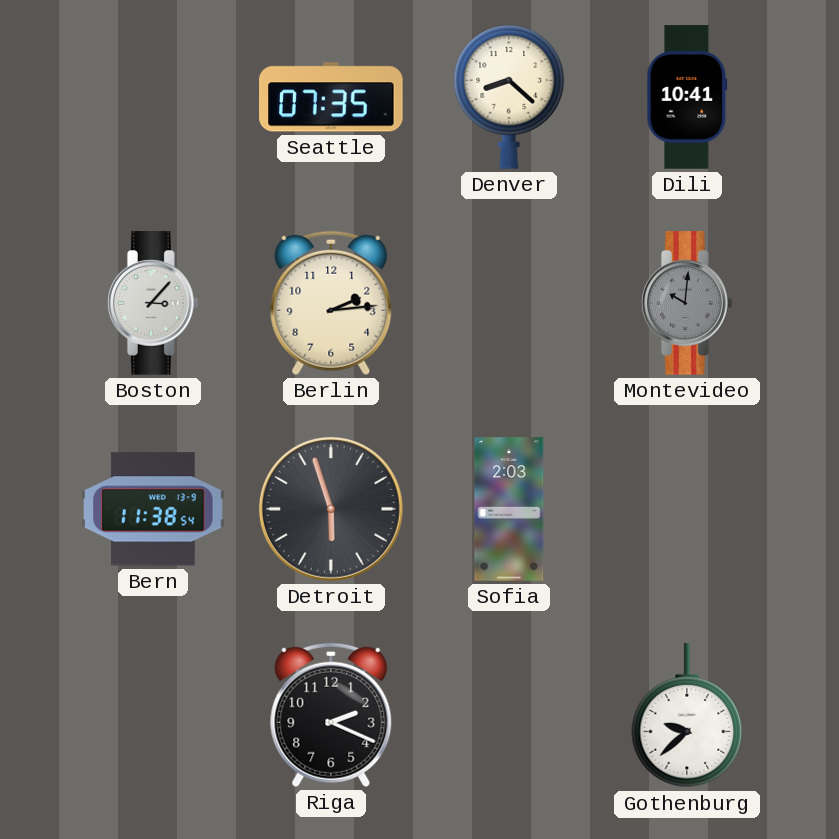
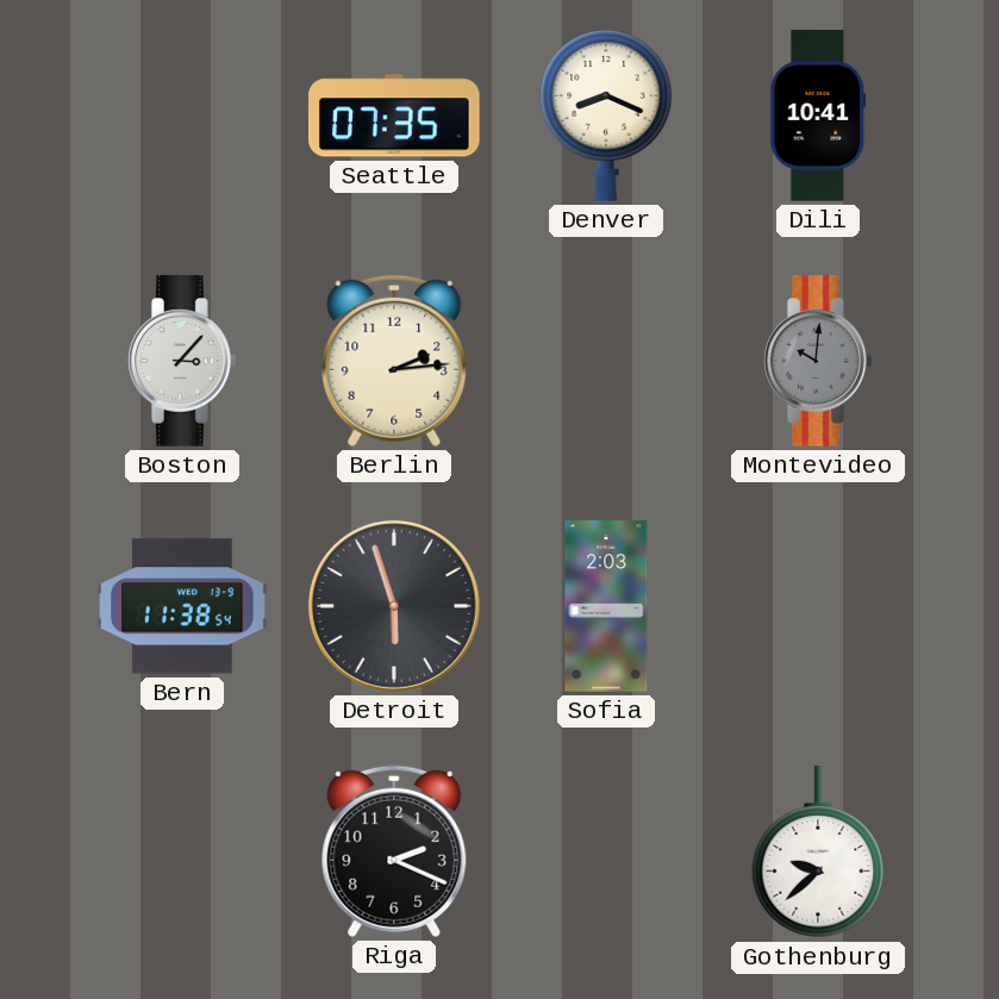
Denver: 8:22 -> 8:19 (606, 115)
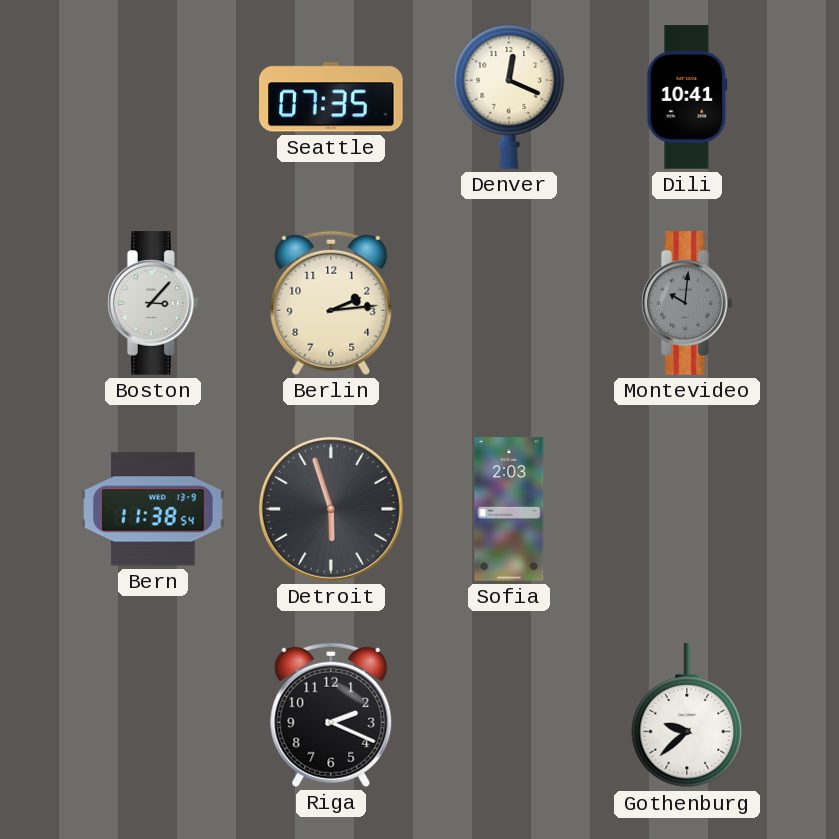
Denver: 8:19 -> 12:19 (509, 97)
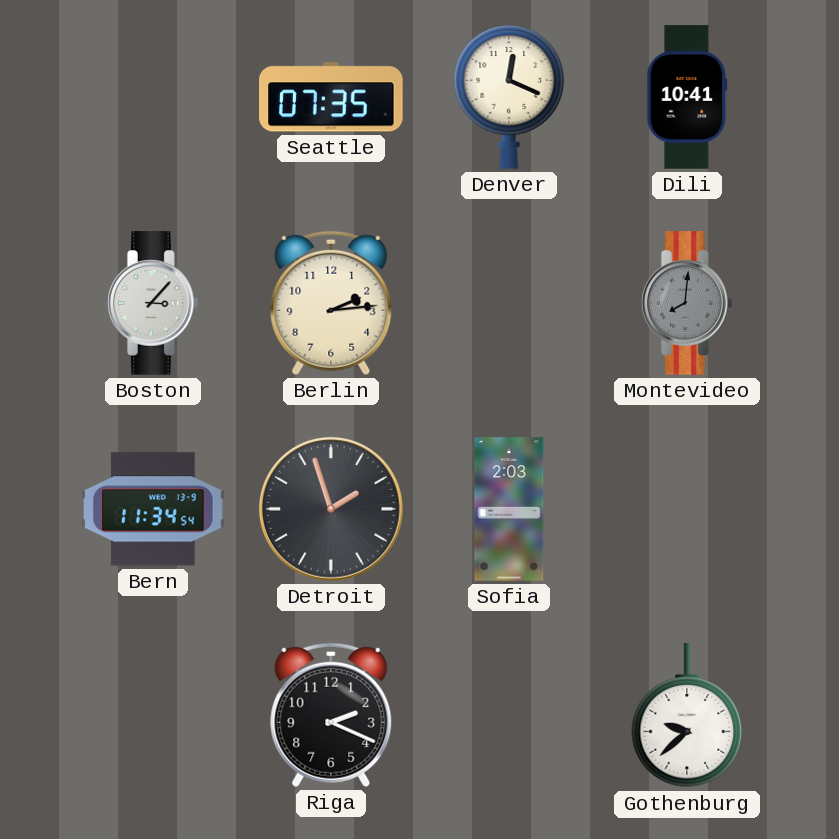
Montevideo: 10:01 -> 8:01 (687, 303)
Bern: 11:38 -> 11:34 (153, 509)
Detroit: 5:57 -> 1:57 (331, 509)
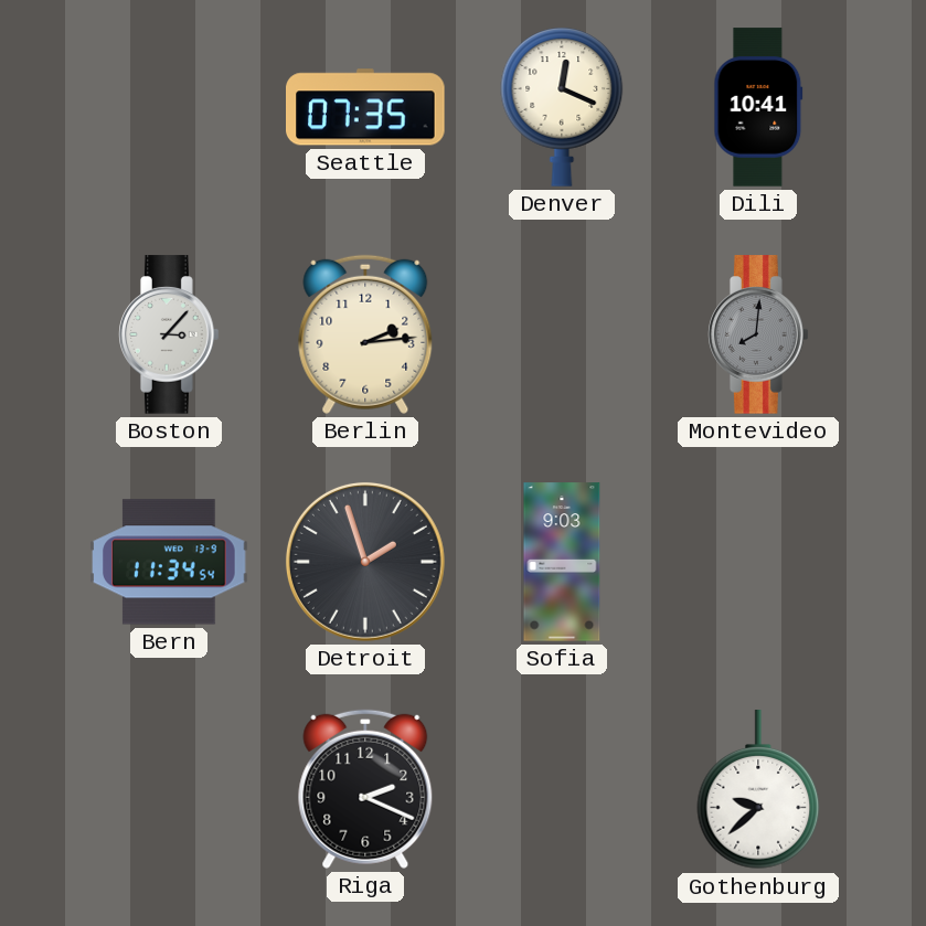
Sofia: 2:03 -> 9:03 (562, 562)
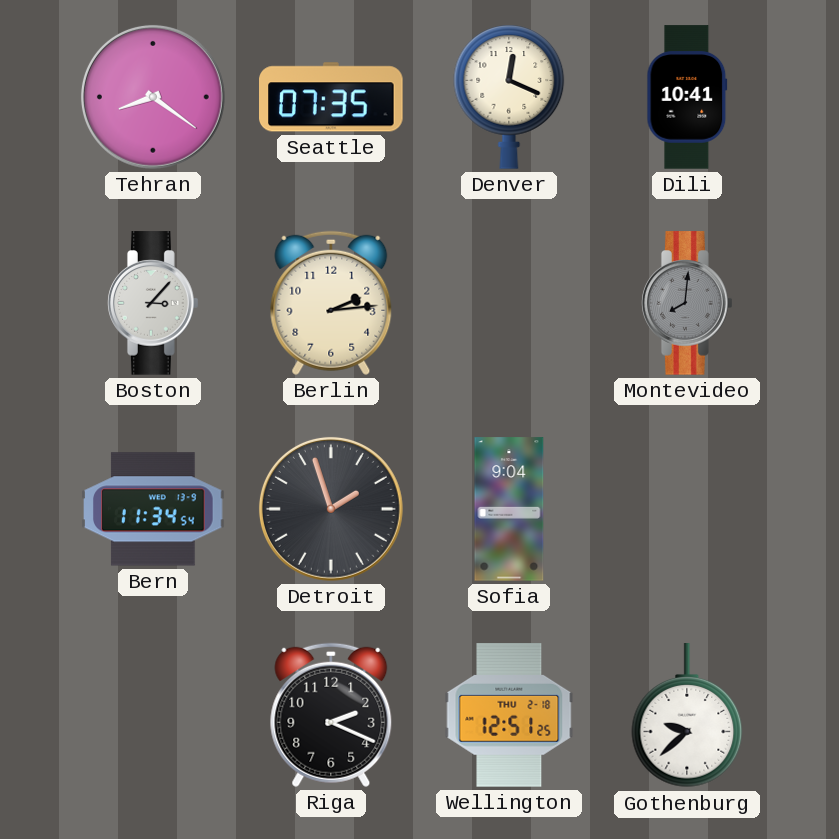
Tehran: none -> 8:21 (153, 97)
Sofia: 9:03 -> 9:04 (509, 509)
Wellington: none -> 12:51 (509, 715)
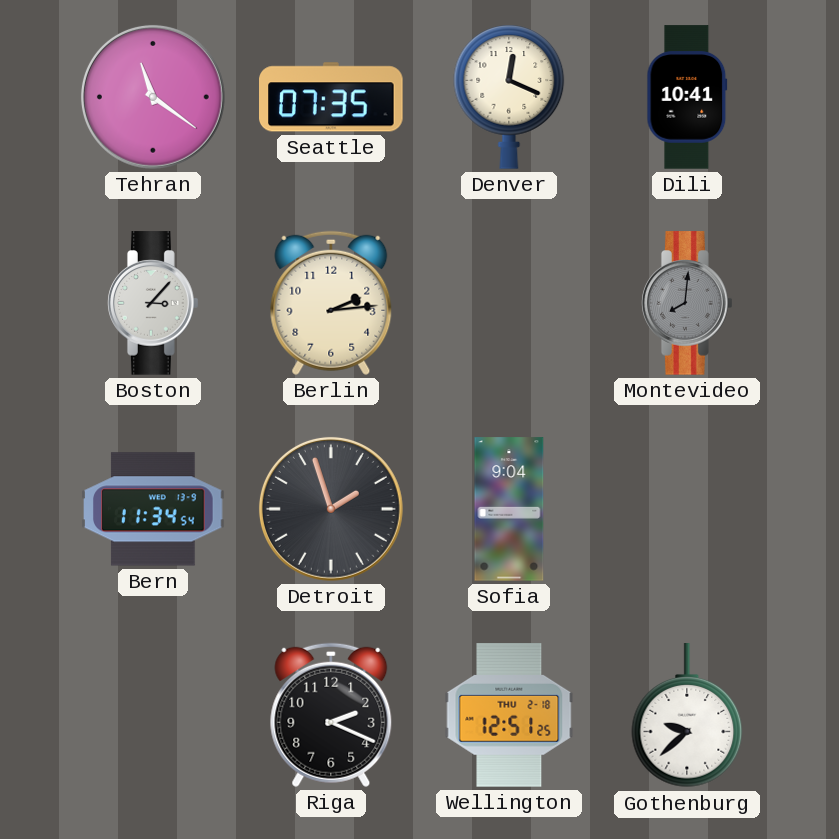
Tehran: 8:21 -> 11:21 (153, 97)
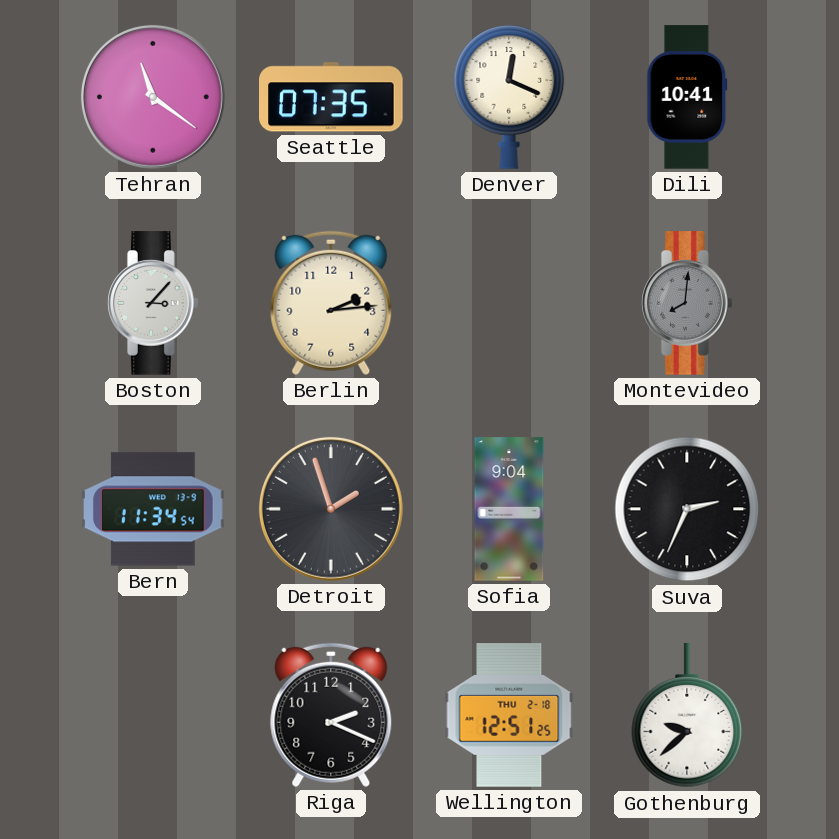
Suva: none -> 2:34 (687, 509)
